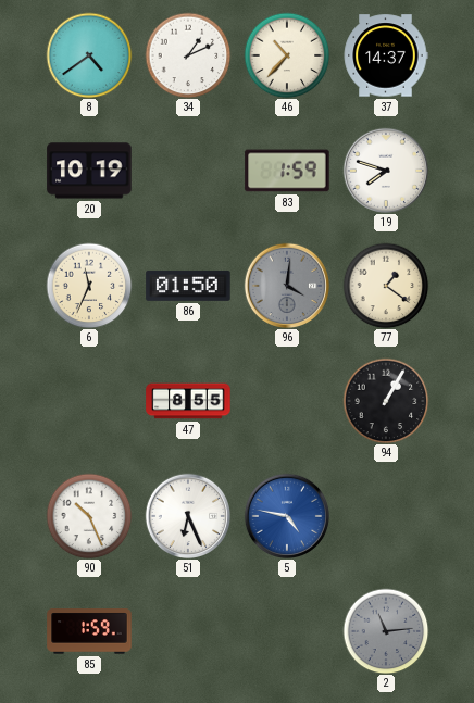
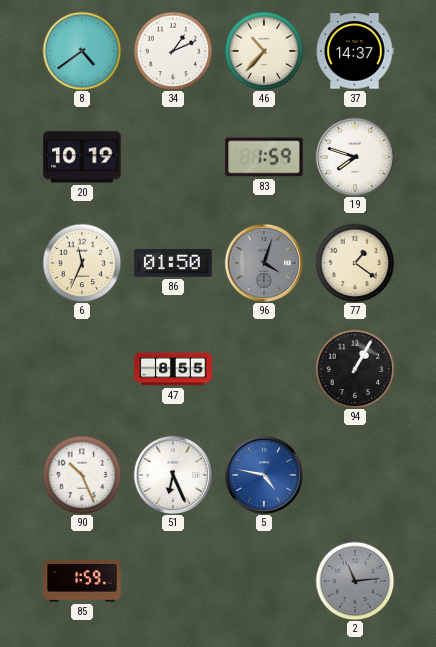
96: 4:01 -> 4:03 (264, 263)
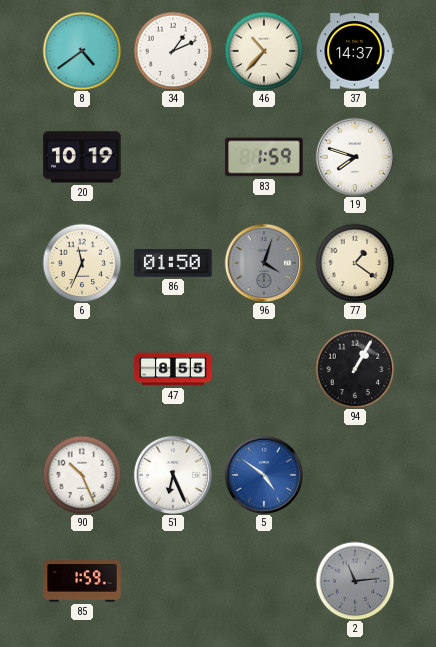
5: 4:47 -> 4:51 (264, 475)
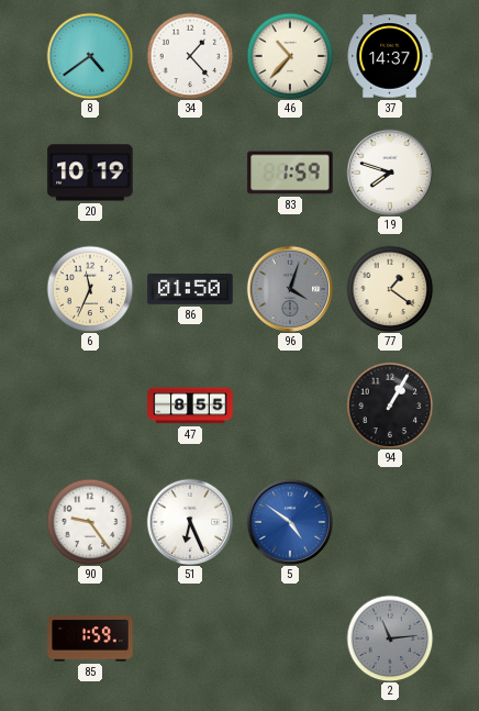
34: 1:11 -> 1:23 (190, 56)
90: 10:26 -> 9:24 (90, 522)
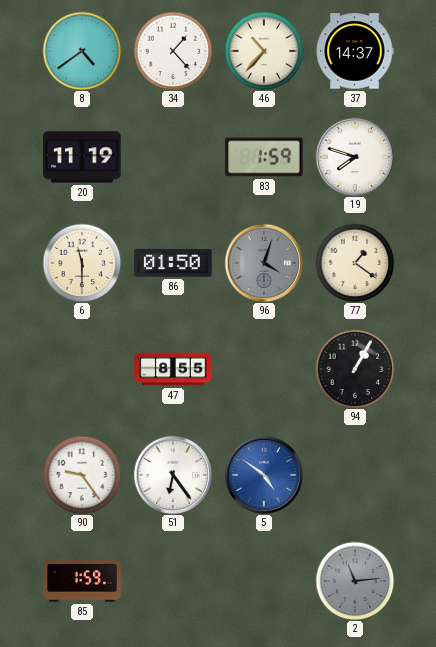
20: 10:19 -> 11:19 (82, 157)
6: 11:34 -> 11:30 (82, 263)
51: 6:26 -> 6:24 (173, 475)
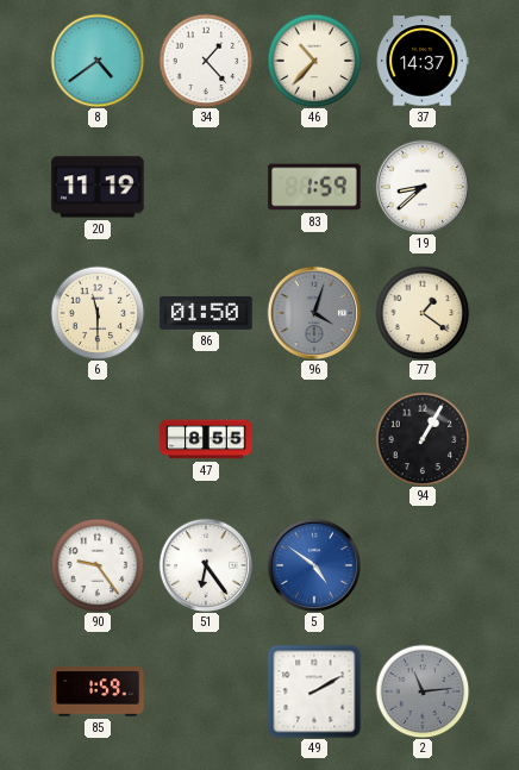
19: 7:48 -> 8:38 (423, 187)
49: none -> 2:10 (314, 691)
